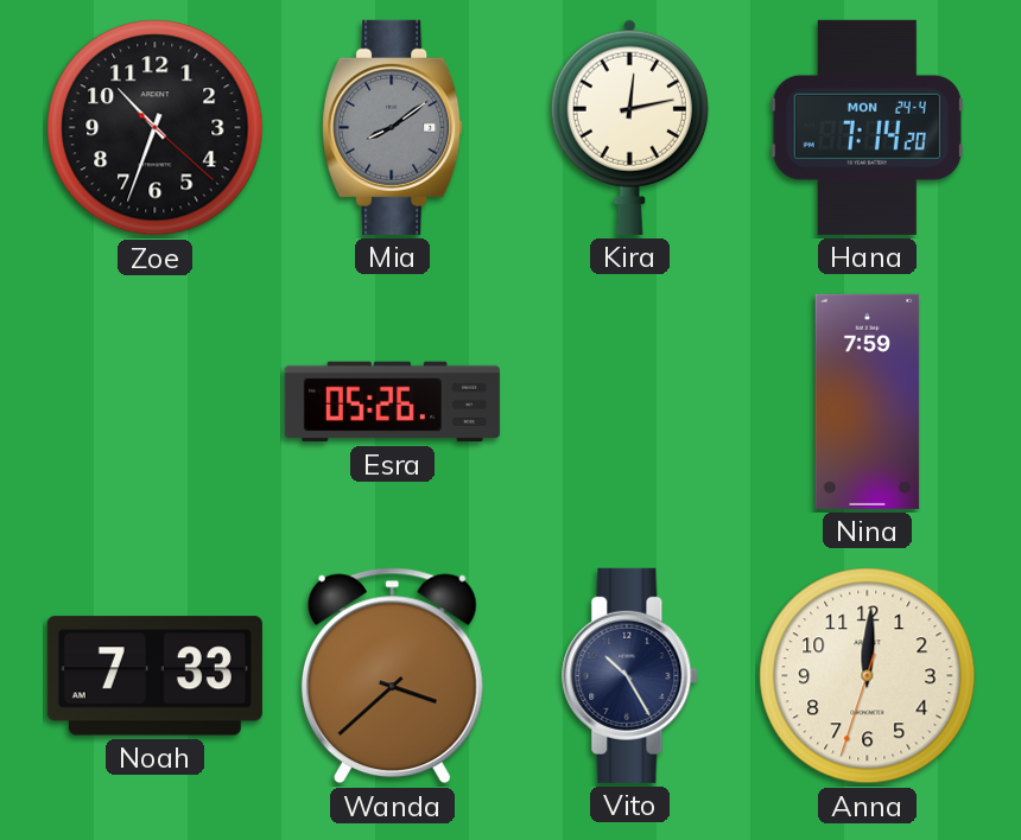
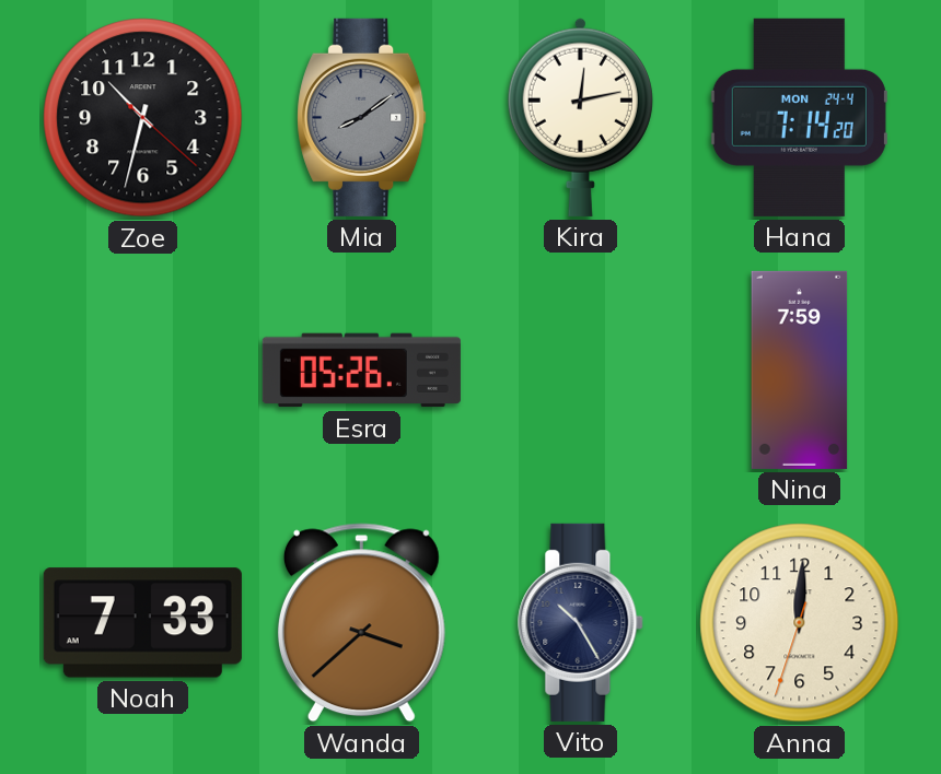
Zoe: 10:33 -> 10:32 (143, 118)
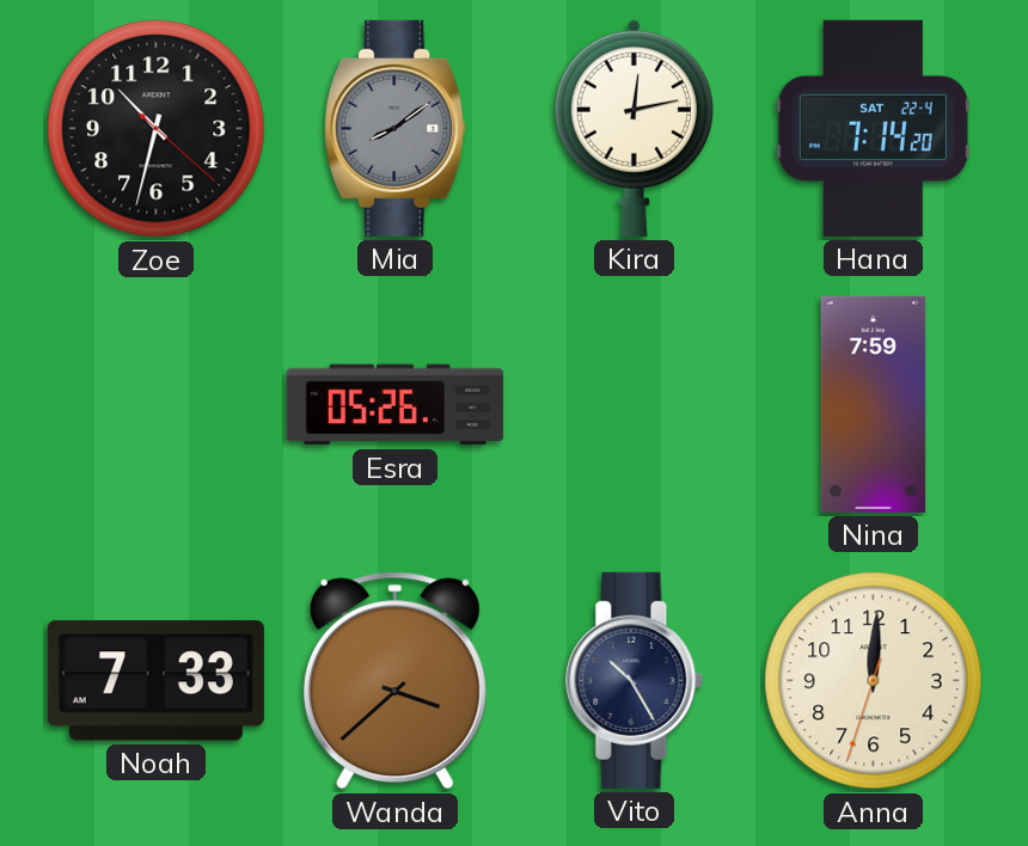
Hana date: MON 24-4 -> SAT 22-4 (873, 128)
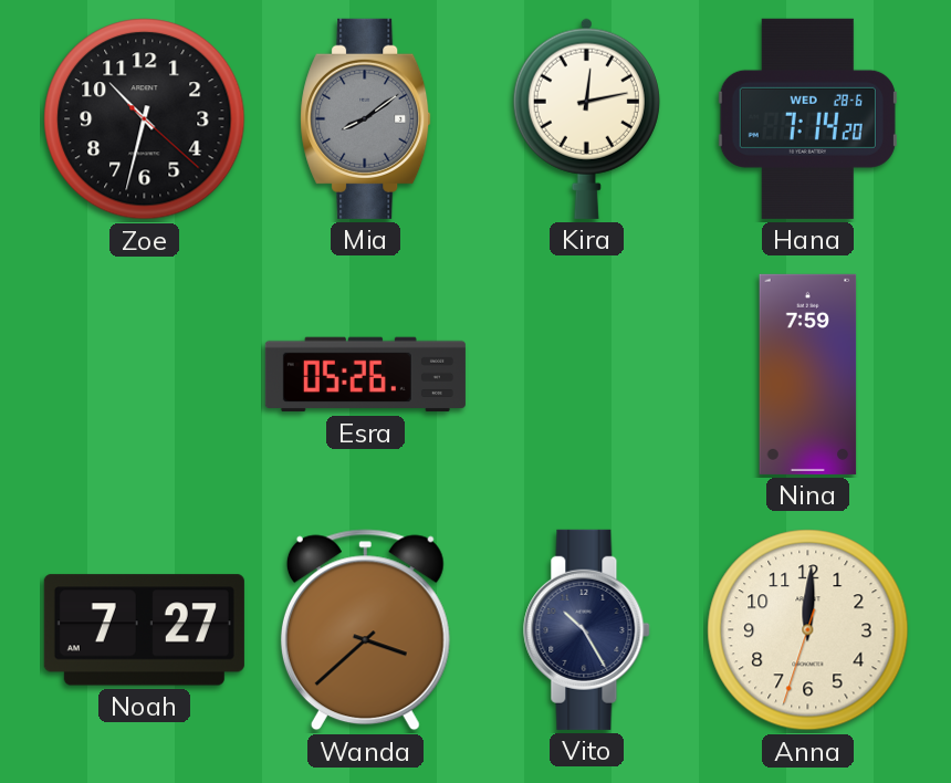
Hana date: SAT 22-4 -> WED 28-6 (807, 118)
Noah: 7:33 -> 7:27 (144, 630)
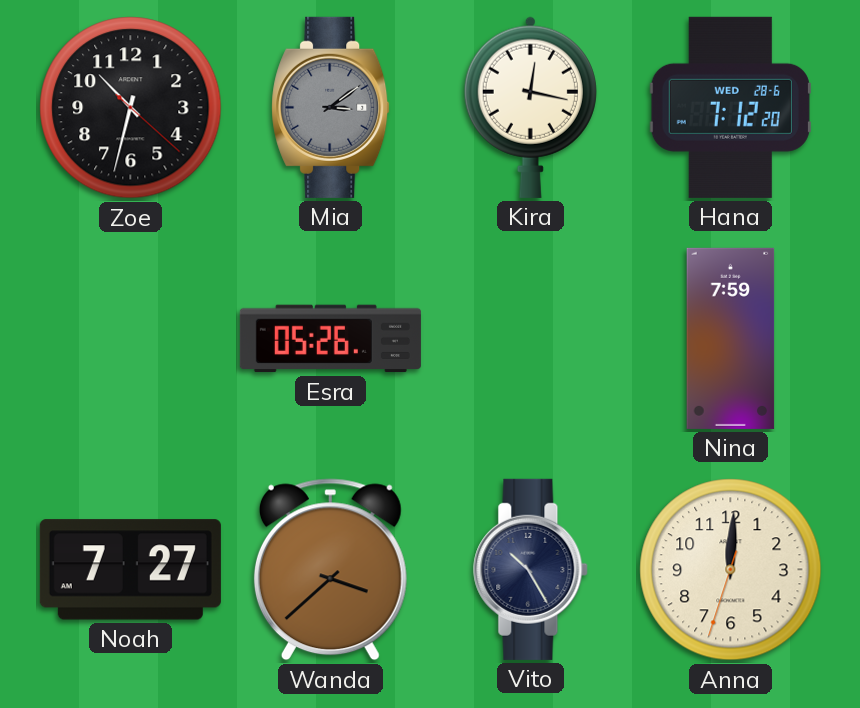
Mia: 8:09 -> 3:09 (331, 107)
Kira: 12:13 -> 12:17 (530, 107)
Hana: 7:14 -> 7:12 (730, 107)
